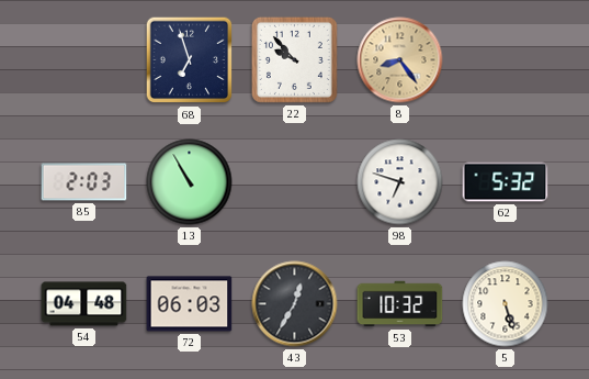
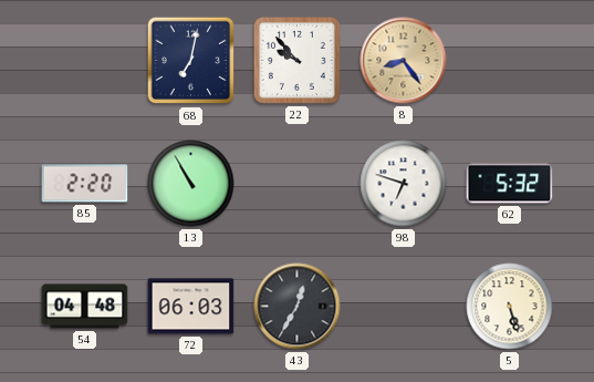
68: 6:57 -> 7:02 (191, 61)
85: 2:03 -> 2:20 (85, 184)
53: 10:32 -> none (400, 304)
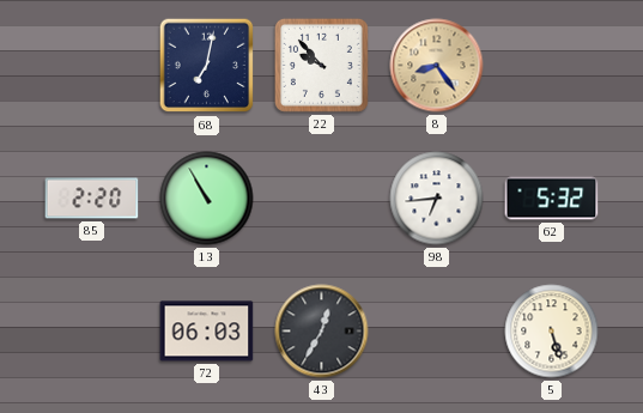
98: 6:48 -> 6:44 (437, 199)
54: 04:48 -> none (85, 307)
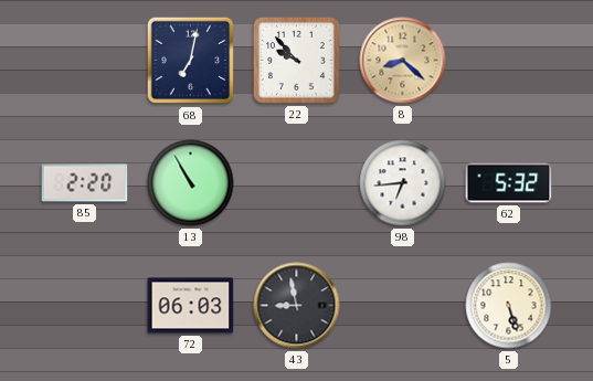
8: 8:24 -> 8:22 (403, 61)
43: 12:35 -> 8:58 (297, 306)
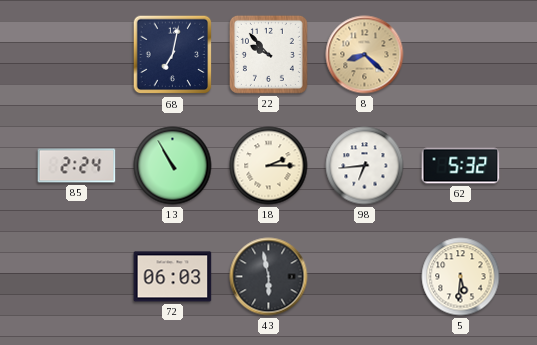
85: 2:20 -> 2:24 (77, 166)
18: none -> 2:15 (269, 166)
43: 8:58 -> 5:58 (269, 277)
5: 5:27 -> 5:31 (461, 277)
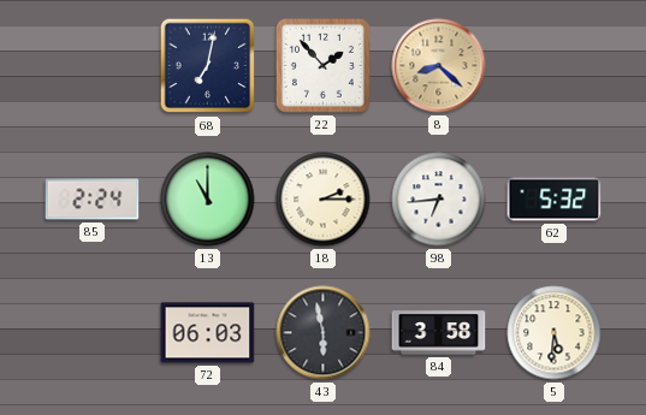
22: 9:53 -> 1:53 (322, 65)
13: 10:55 -> 11:00 (208, 200)
84: none -> 3:58 (439, 333)
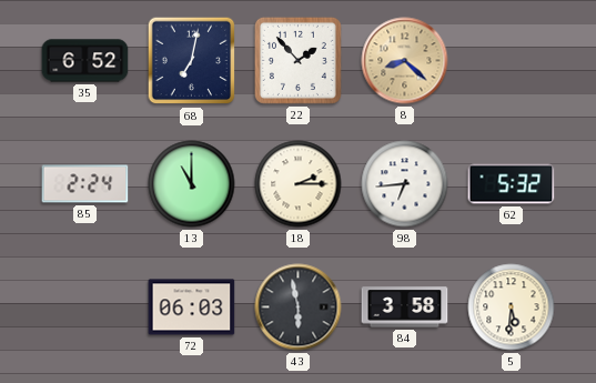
35: none -> 6:52 (85, 61)
